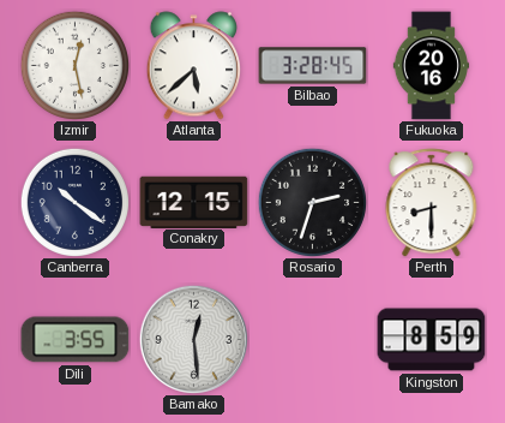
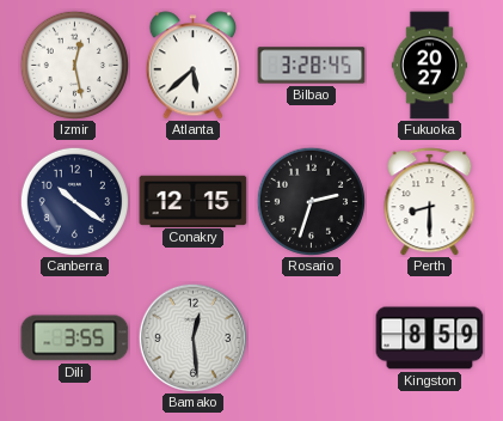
Fukuoka: 20:16 -> 20:27 (429, 66)
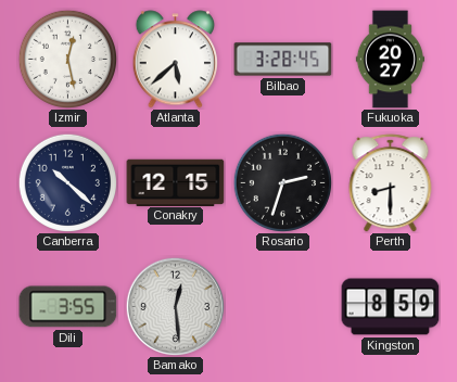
Canberra: 10:21 -> 10:22 (67, 182)
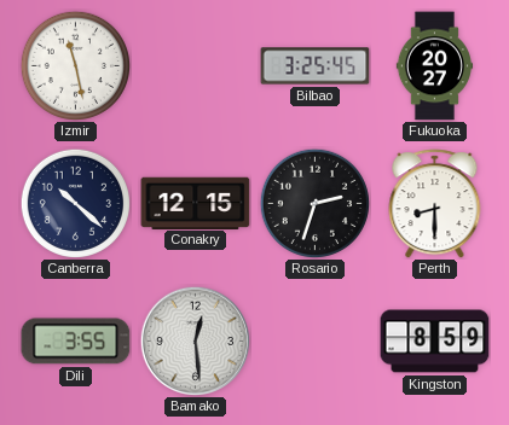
Izmir: 12:28 -> 11:28 (75, 65)
Atlanta: 5:38 -> none (175, 60)
Bilbao: 3:28 -> 3:25 (316, 66)
